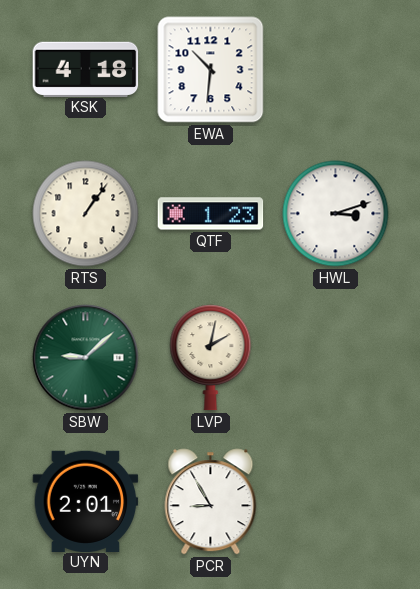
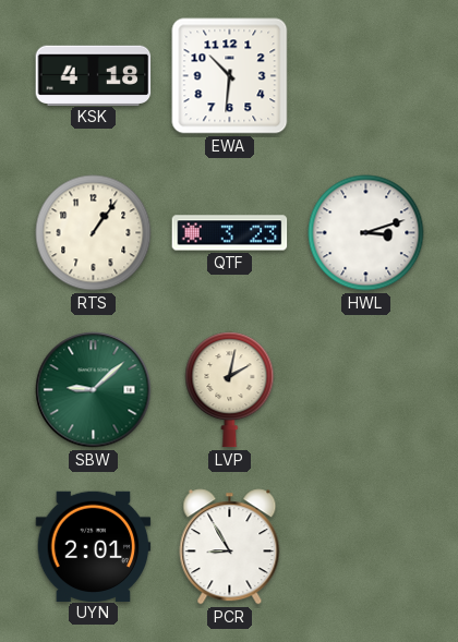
QTF: 1:23 -> 3:23 (230, 233)
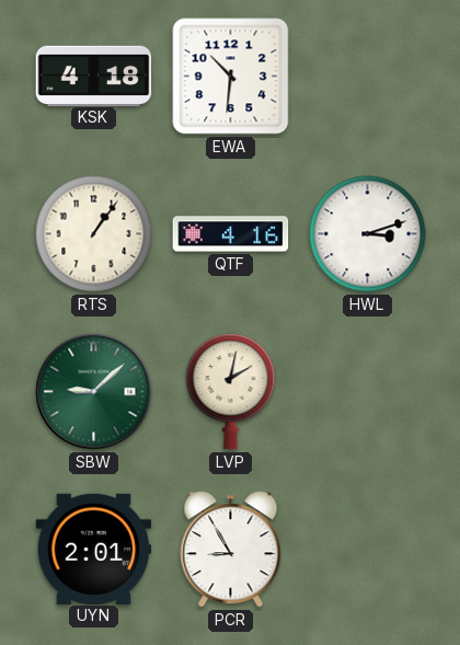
QTF: 3:23 -> 4:16 (231, 234)
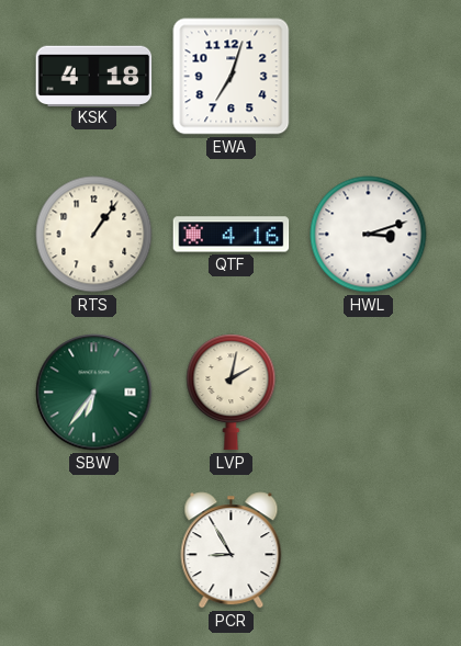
EWA: 10:31 -> 7:03 (232, 77)
SBW: 9:08 -> 6:36 (94, 393)
UYN: 2:01 -> none (94, 549)
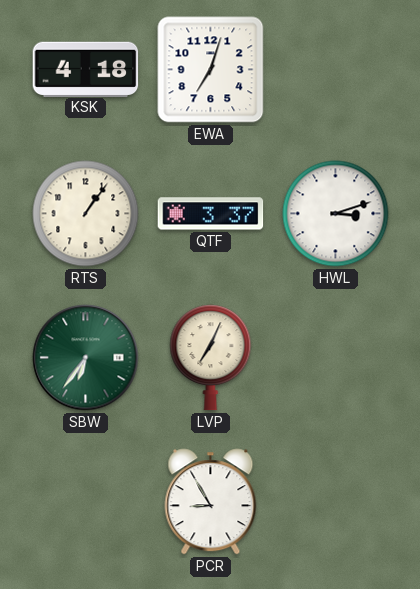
QTF: 4:16 -> 3:37 (211, 214)
LVP: 2:02 -> 7:04 (211, 358)
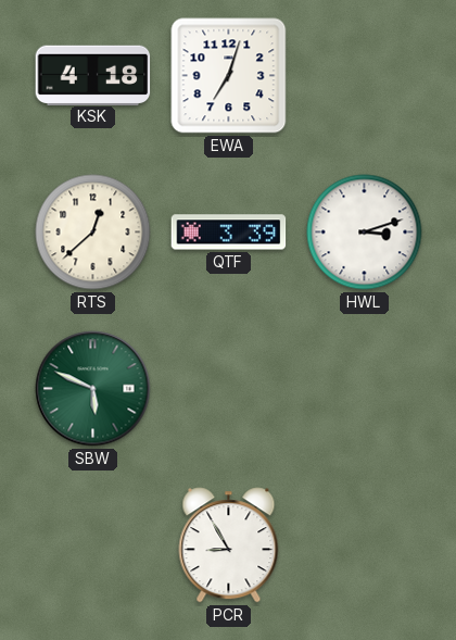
RTS: 1:06 -> 12:38 (93, 233)
QTF: 3:37 -> 3:39 (229, 233)
SBW: 6:36 -> 5:49 (93, 389)
LVP: 7:04 -> none (211, 358)
